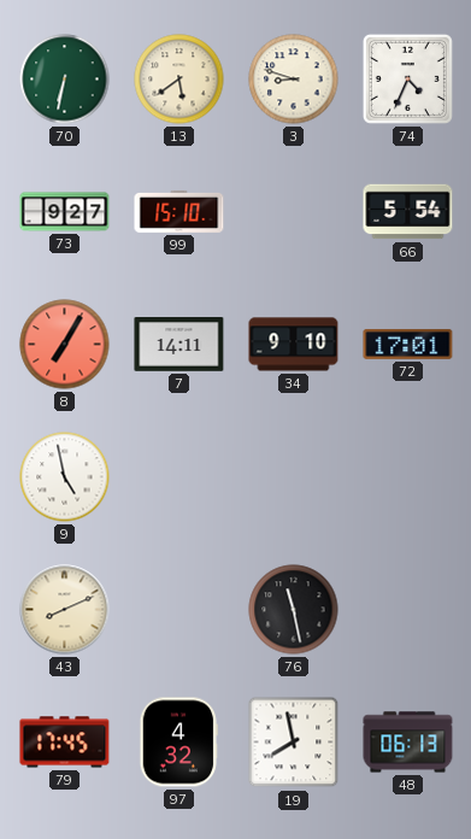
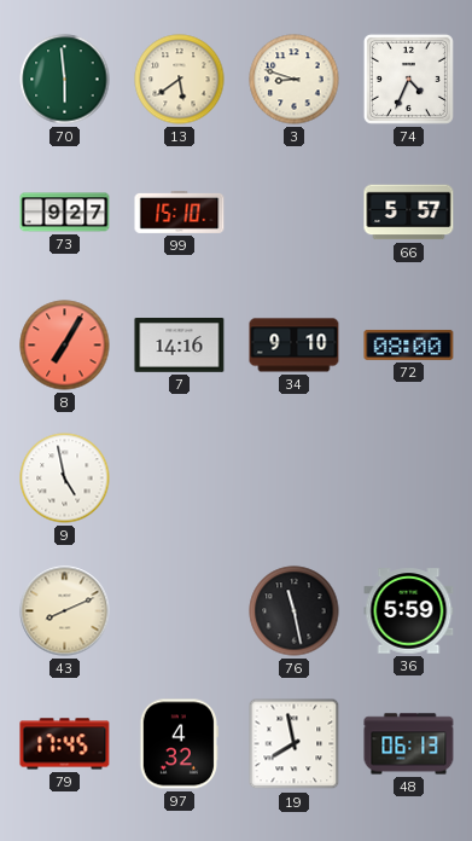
70: 6:32 -> 5:59 (65, 80)
66: 5:54 -> 5:57 (409, 213)
7: 14:11 -> 14:16 (180, 346)
72: 17:01 -> 08:00 (409, 344)
36: none -> 5:59 (409, 611)
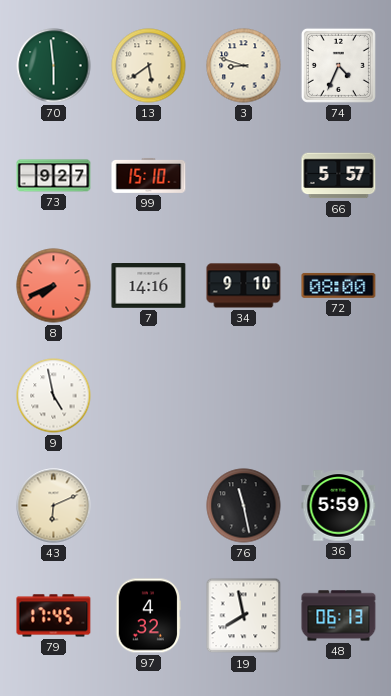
8: 7:05 -> 7:41 (54, 286)
43: 8:11 -> 6:11 (54, 506)
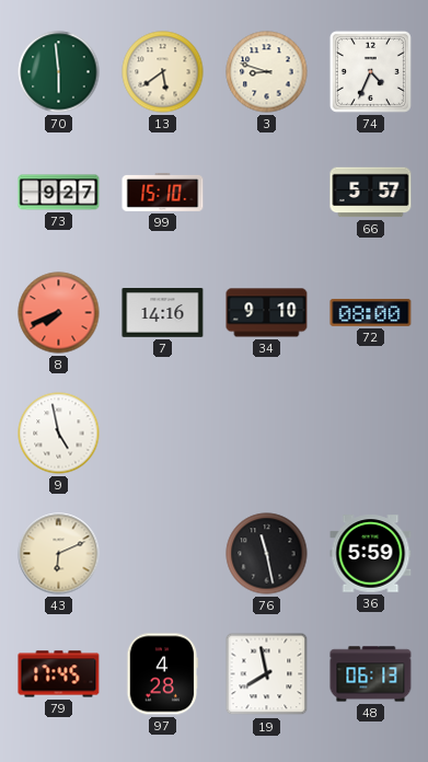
97: 4:32 -> 4:28 (162, 674)
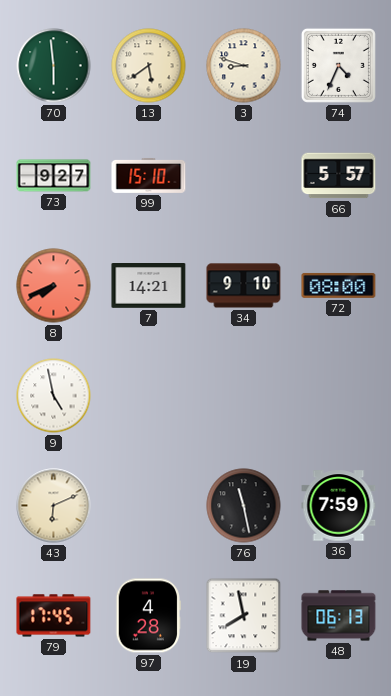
7: 14:16 -> 14:21 (149, 286)
36: 5:59 -> 7:59 (339, 506)
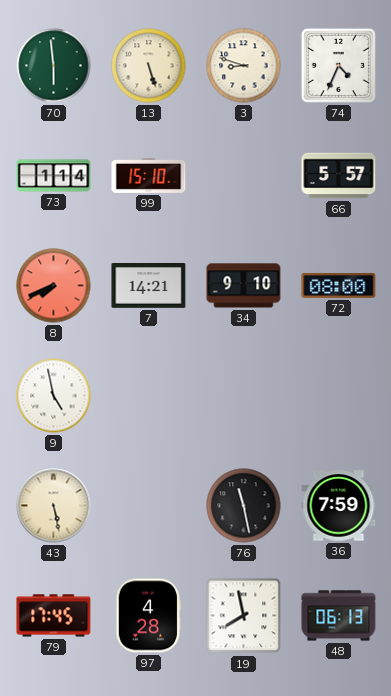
13: 5:39 -> 5:27 (149, 66)
73: 9:27 -> 1:14 (54, 176)
43: 6:11 -> 5:28 (54, 506)
